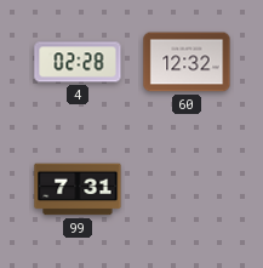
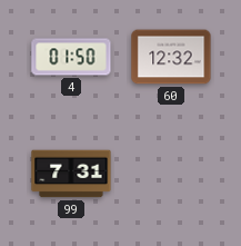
4: 02:28 -> 01:50 (71, 57)
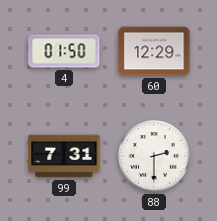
60: 12:32 -> 12:29 (154, 51)
88: none -> 2:30 (154, 156)
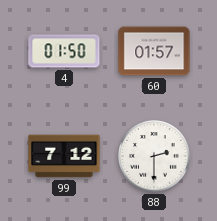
60: 12:29 -> 01:57 (154, 51)
99: 7:31 -> 7:12 (64, 156)
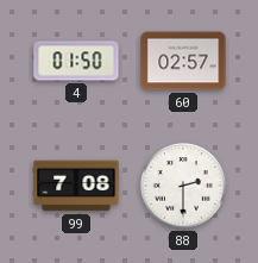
60: 01:57 -> 02:57 (183, 61)
99: 7:12 -> 7:08 (76, 186)
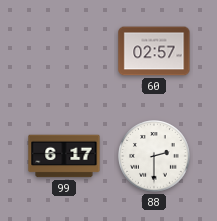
4: 01:50 -> none (76, 61)
99: 7:08 -> 6:17 (64, 156)
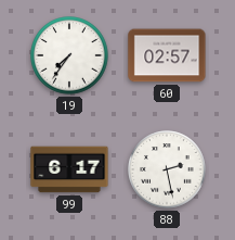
19: none -> 7:36 (69, 55)
88: 2:30 -> 2:28 (167, 169)
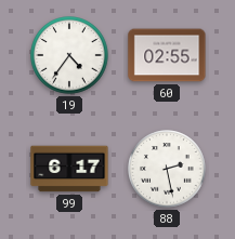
19: 7:36 -> 4:36 (69, 55)
60: 02:57 -> 02:55 (167, 55)
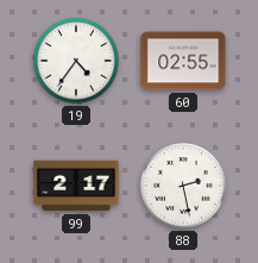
99: 6:17 -> 2:17 (76, 186)
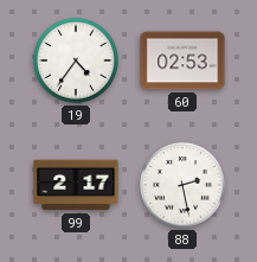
60: 02:55 -> 02:53 (182, 60)
